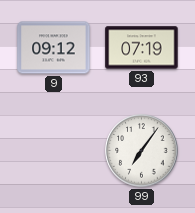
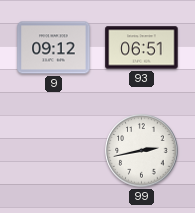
93: 07:19 -> 06:51 (142, 48)
99: 7:06 -> 2:43 (142, 151)
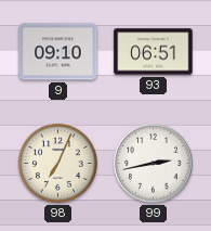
9: 09:12 -> 09:10 (58, 52)
98: none -> 7:04 (57, 163)
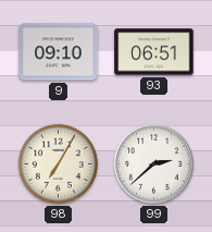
98: 7:04 -> 7:05 (58, 163)
99: 2:43 -> 2:38 (154, 164)
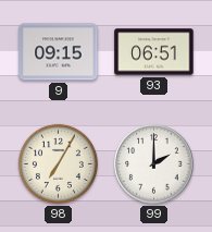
9: 09:10 -> 09:15 (59, 52)
99: 2:38 -> 2:00 (154, 164)
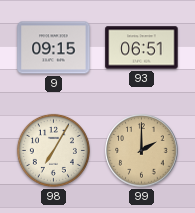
99 dial: white -> champagne (142, 151)
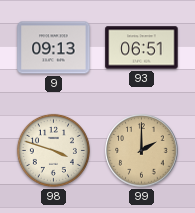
9: 09:15 -> 09:13 (54, 48)
98: 7:05 -> 3:48 (53, 150)
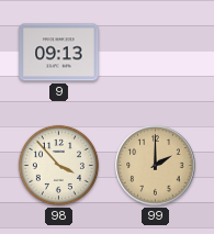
93: 06:51 -> none (142, 48)
98: 3:48 -> 3:53 (58, 165)
